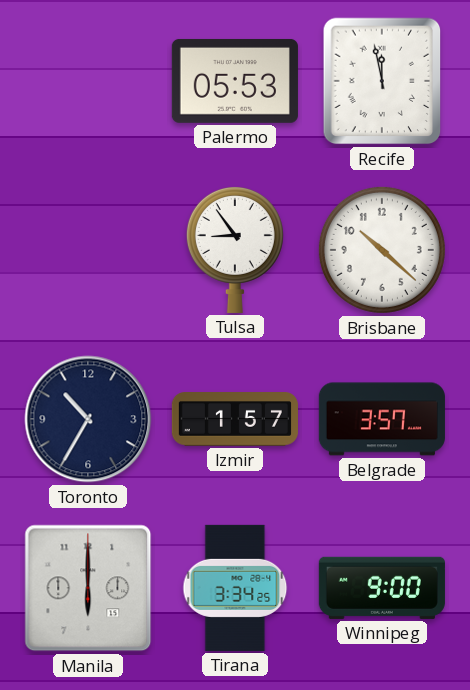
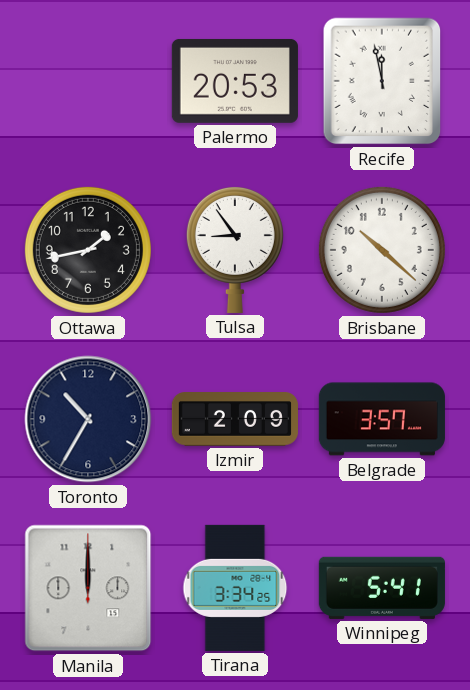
Palermo: 05:53 -> 20:53 (235, 81)
Ottawa: none -> 1:43 (88, 250)
Izmir: 1:57 -> 2:09 (235, 419)
Manila: 6:00 -> 12:00 (88, 588)
Winnipeg: 9:00 -> 5:41 (382, 588)
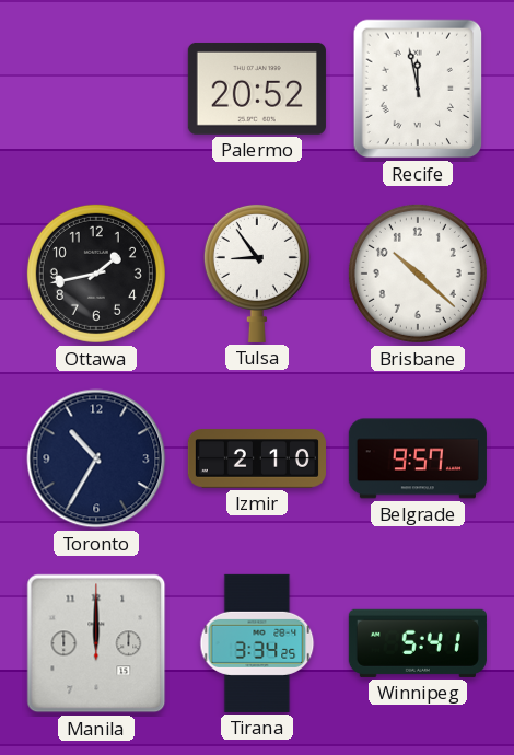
Palermo: 20:53 -> 20:52 (257, 89)
Izmir: 2:09 -> 2:10 (257, 458)
Belgrade: 3:57 -> 9:57 (418, 458)
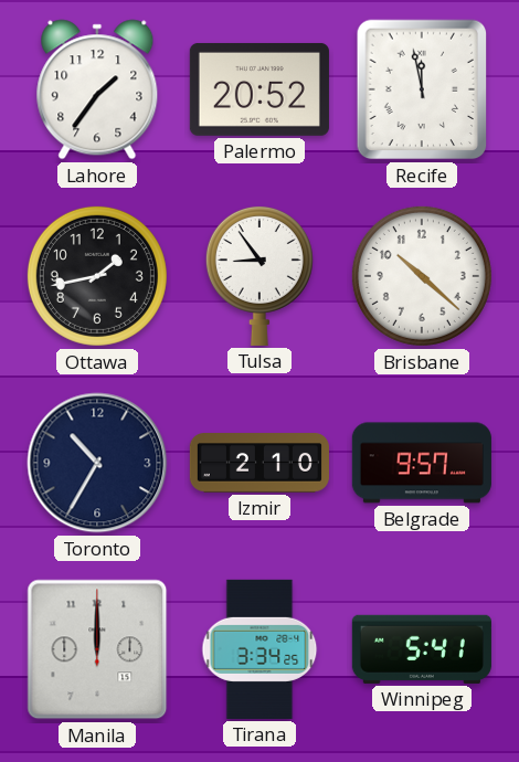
Lahore: none -> 1:36 (97, 89)
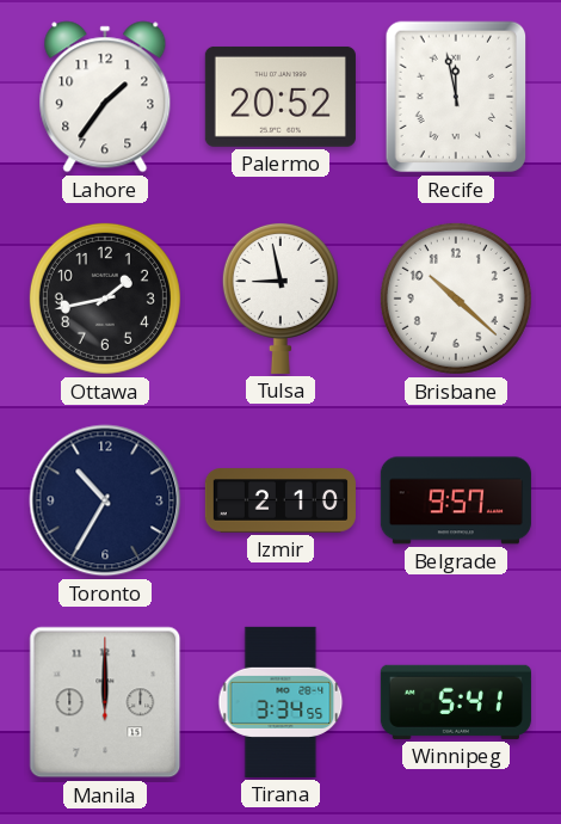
Tulsa: 8:54 -> 8:58 (280, 297)
Tirana: 3:34:25 -> 3:34:55 (280, 702)
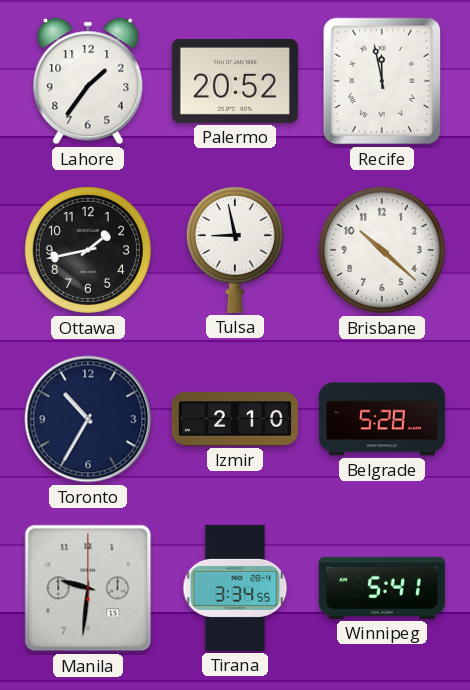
Belgrade: 9:57 -> 5:28 (382, 419)
Manila: 12:00 -> 9:31 (88, 588)
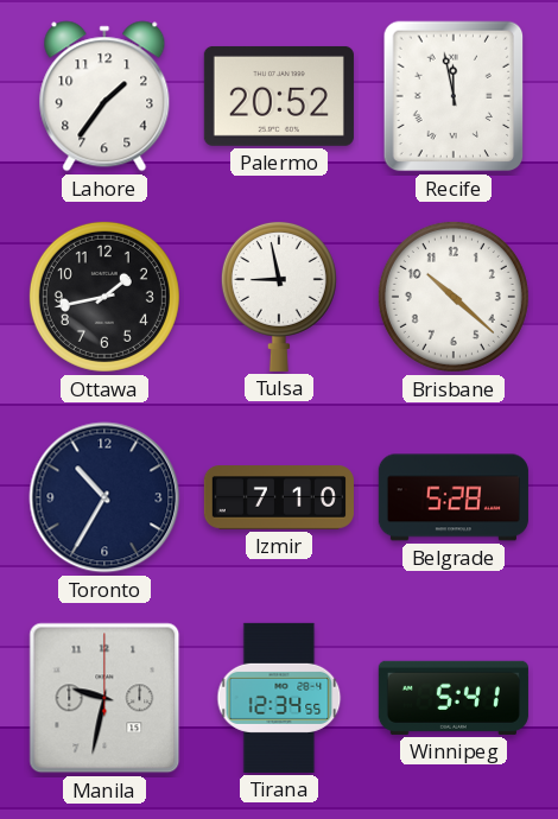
Izmir: 2:10 -> 7:10 (279, 497)
Manila: 9:31 -> 9:32 (104, 698)
Tirana: 3:34 -> 12:34 (279, 698)
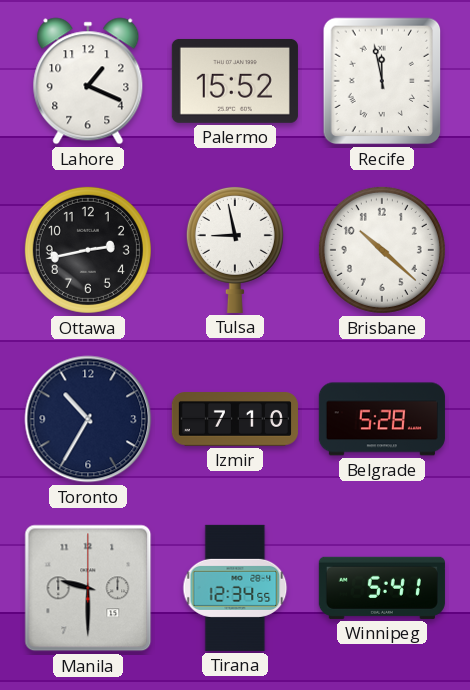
Lahore: 1:36 -> 1:19 (88, 81)
Palermo: 20:52 -> 15:52 (235, 81)
Ottawa: 1:43 -> 2:43 (88, 250)
Manila: 9:32 -> 9:30 (88, 588)
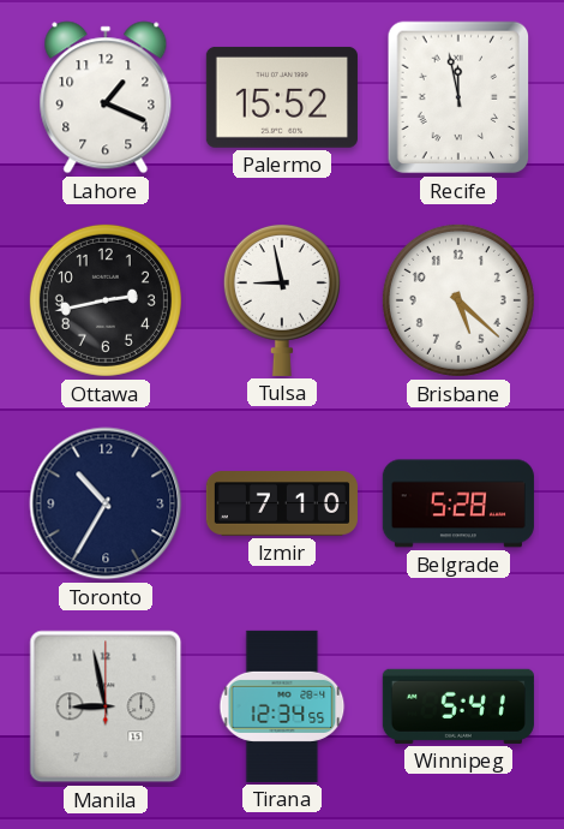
Brisbane: 10:22 -> 5:22 (458, 300)
Manila: 9:30 -> 8:58 (106, 706)
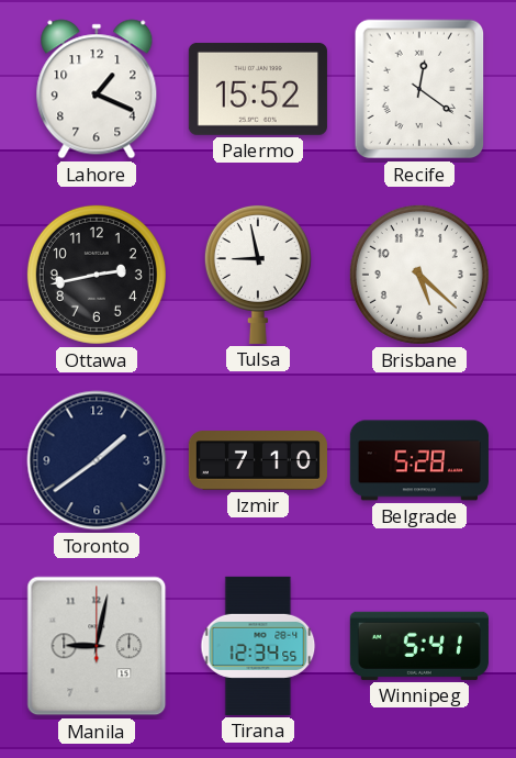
Recife: 11:58 -> 12:21 (419, 89)
Toronto: 10:35 -> 1:39 (97, 460)
Manila: 8:58 -> 9:02 (97, 646)
